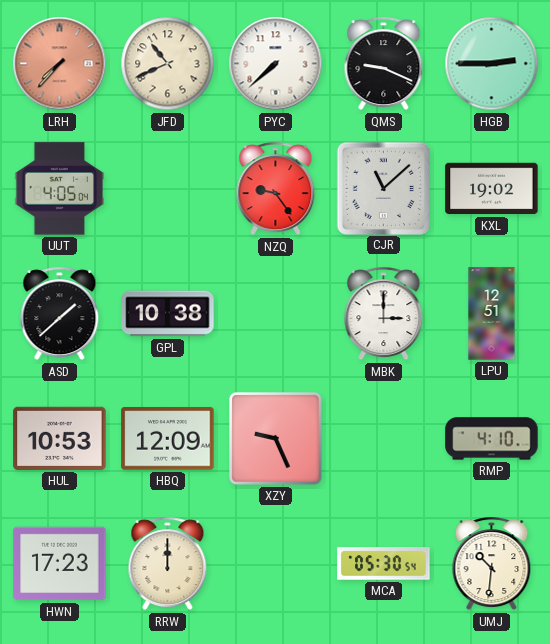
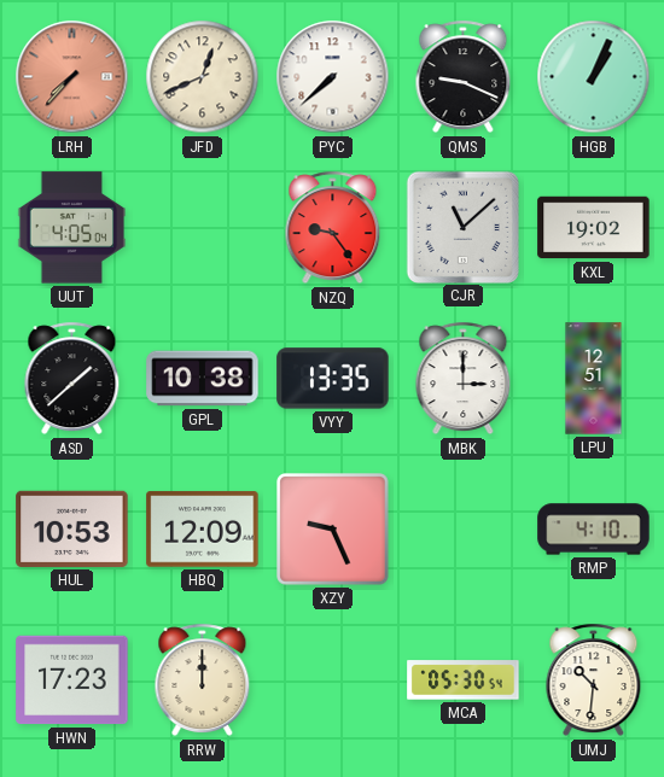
JFD: 10:41 -> 12:41 (203, 77)
HGB: 2:45 -> 1:04 (594, 77)
VYY: none -> 13:35 (333, 379)
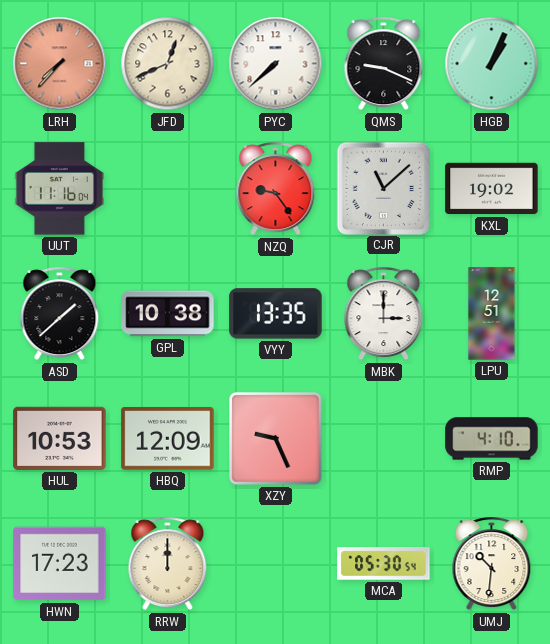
UUT: 4:05 -> 11:16 (60, 189)
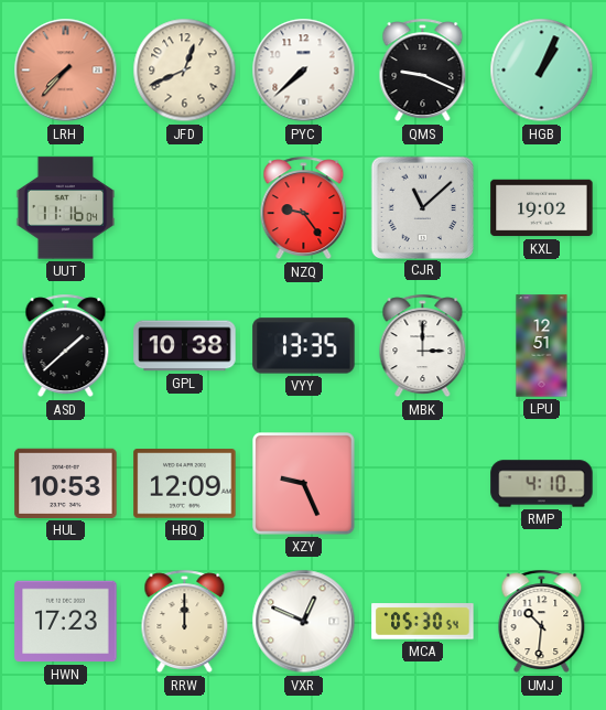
VXR: none -> 12:49 (304, 622)
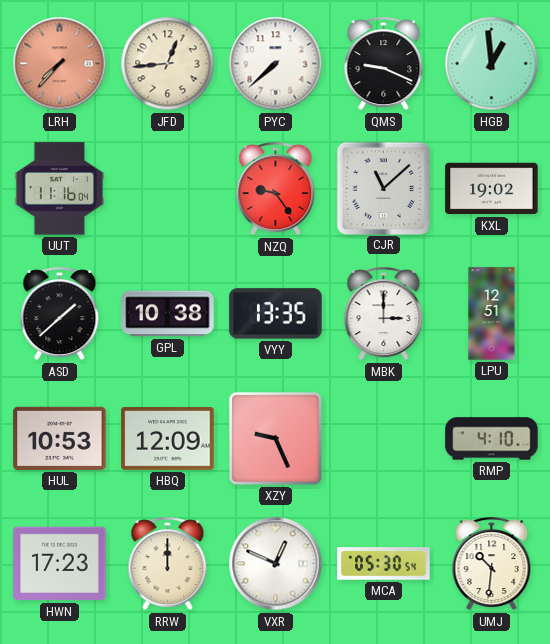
JFD: 12:41 -> 12:44 (168, 64)
HGB: 1:04 -> 12:59 (492, 64)
